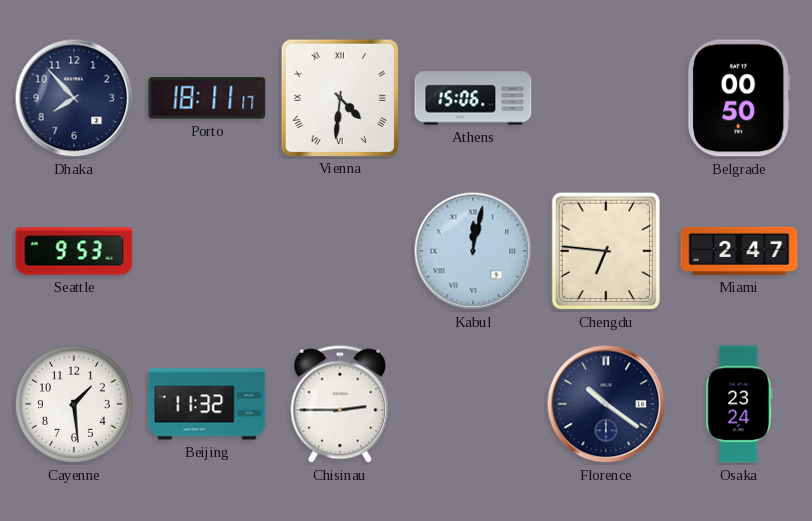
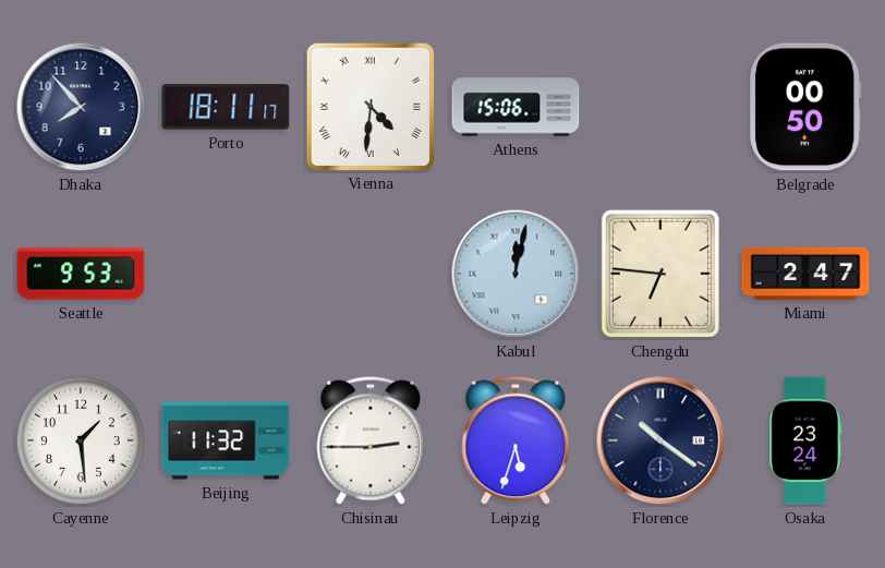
Leipzig: none -> 5:33 (516, 440)
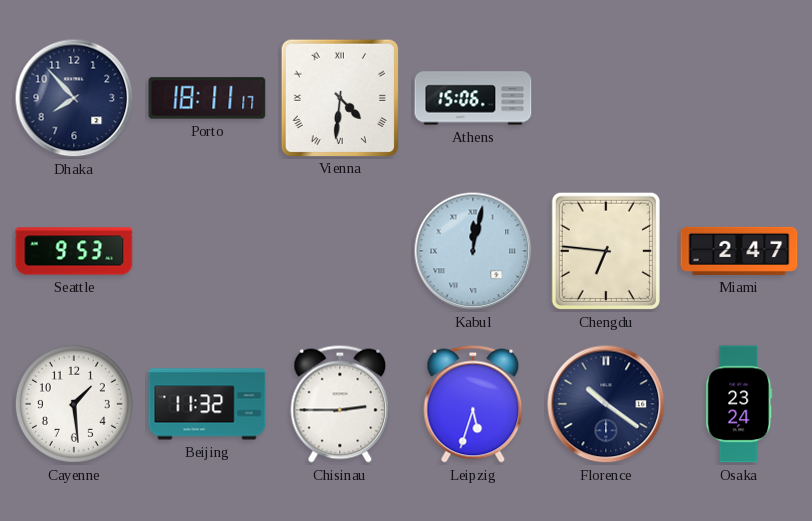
Belgrade: 00:50 -> none (805, 107)
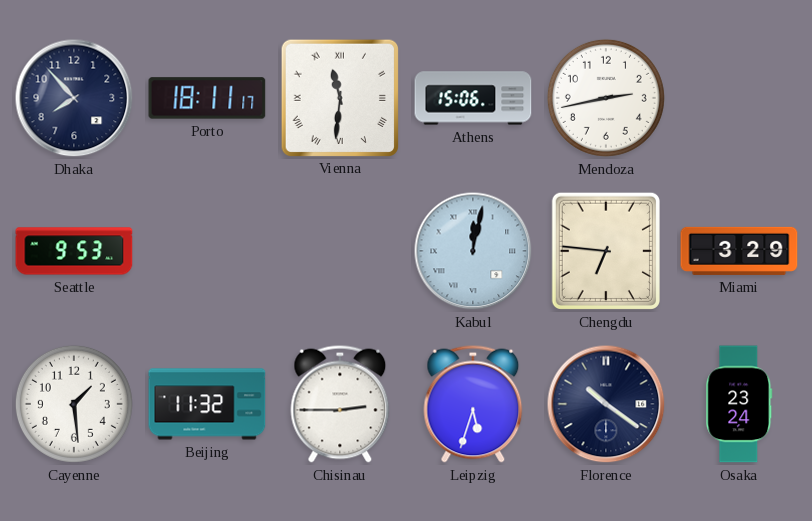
Vienna: 4:31 -> 11:31 (339, 97)
Mendoza: none -> 2:43 (606, 98)
Miami: 2:47 -> 3:29 (739, 251)
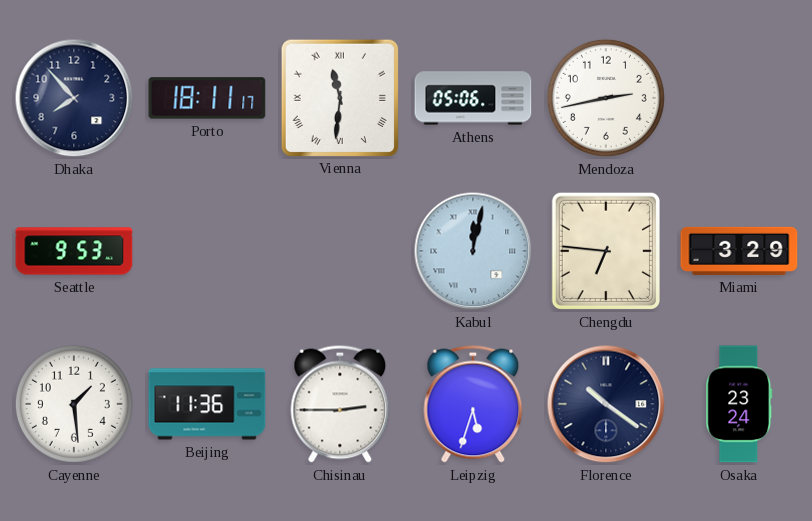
Athens: 15:06 -> 05:06 (473, 98)
Beijing: 11:32 -> 11:36 (207, 404)
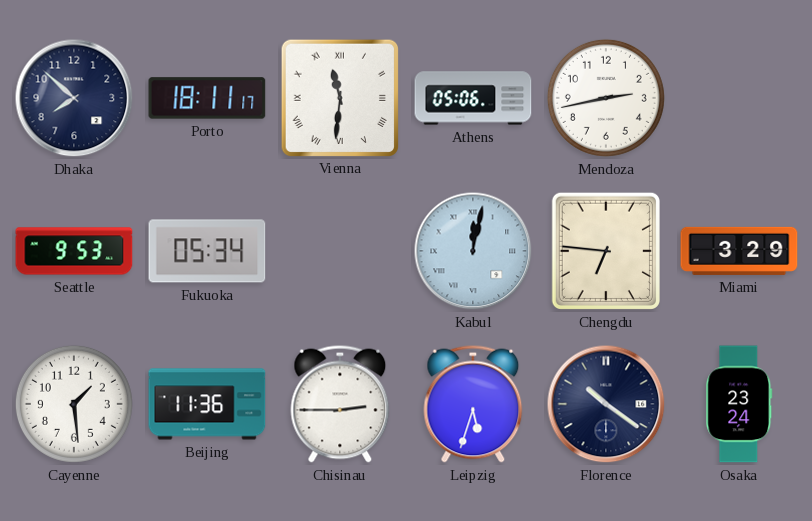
Dhaka: 7:53 -> 7:52 (74, 98)
Fukuoka: none -> 05:34 (207, 251)
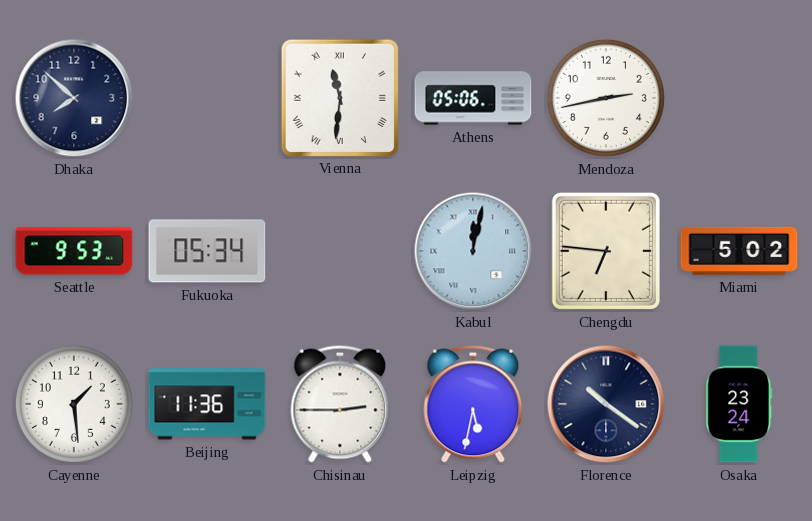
Porto: 18:11 -> none (207, 98)
Miami: 3:29 -> 5:02 (739, 251)
Leipzig: 5:33 -> 5:32 (473, 404)
